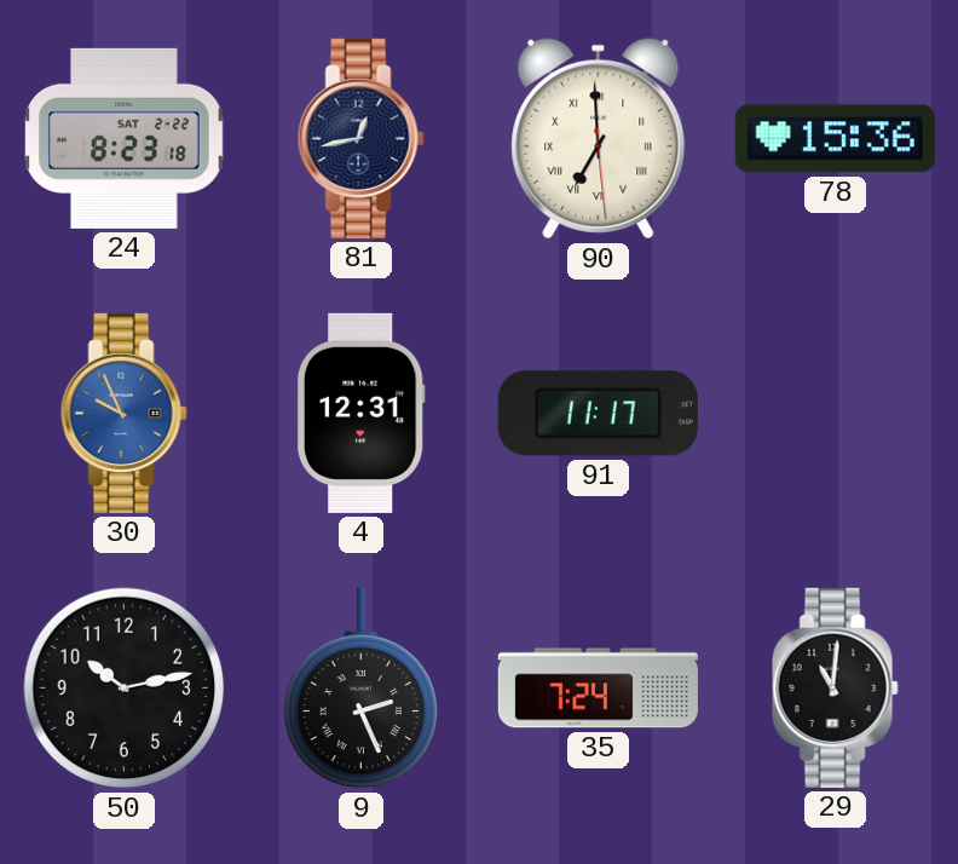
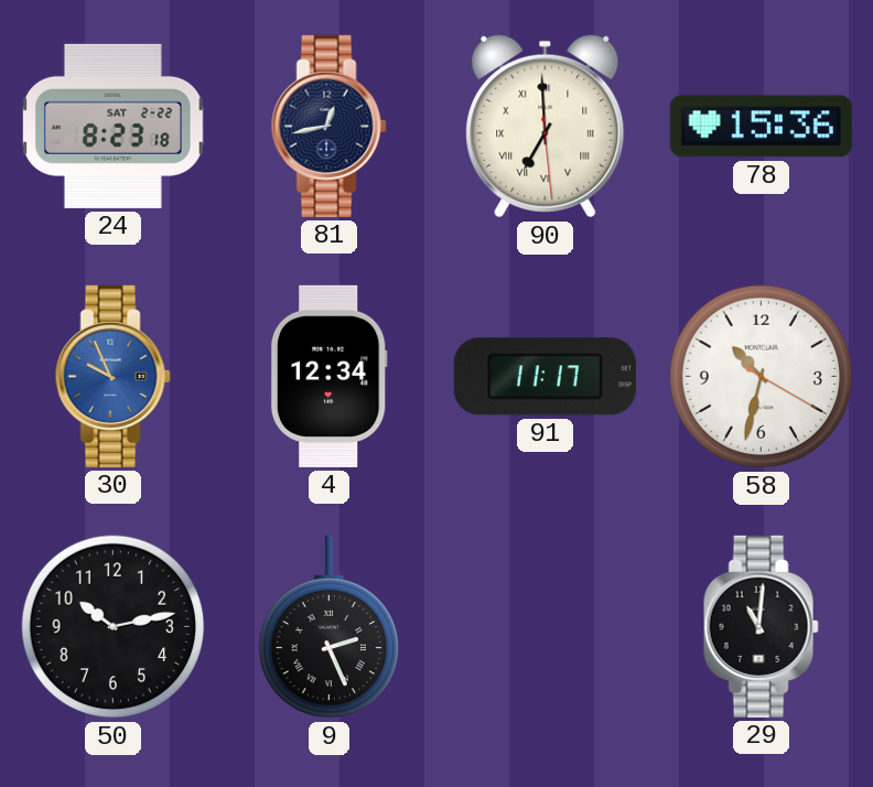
4: 12:31 -> 12:34 (328, 376)
58: none -> 10:32 (762, 377)
35: 7:24 -> none (598, 689)
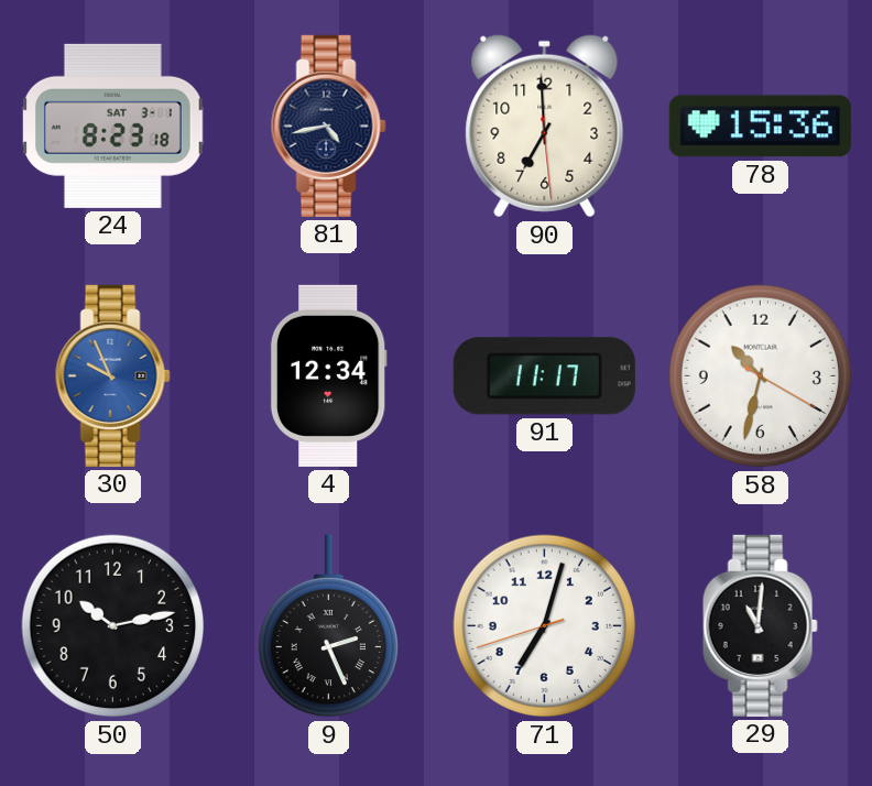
24 date: SAT 2-22 -> SAT 3-1 (113, 125)
81: 12:43 -> 4:43 (328, 125)
90 numerals: Roman -> Arabic (545, 127)
71: none -> 7:02 (545, 626)
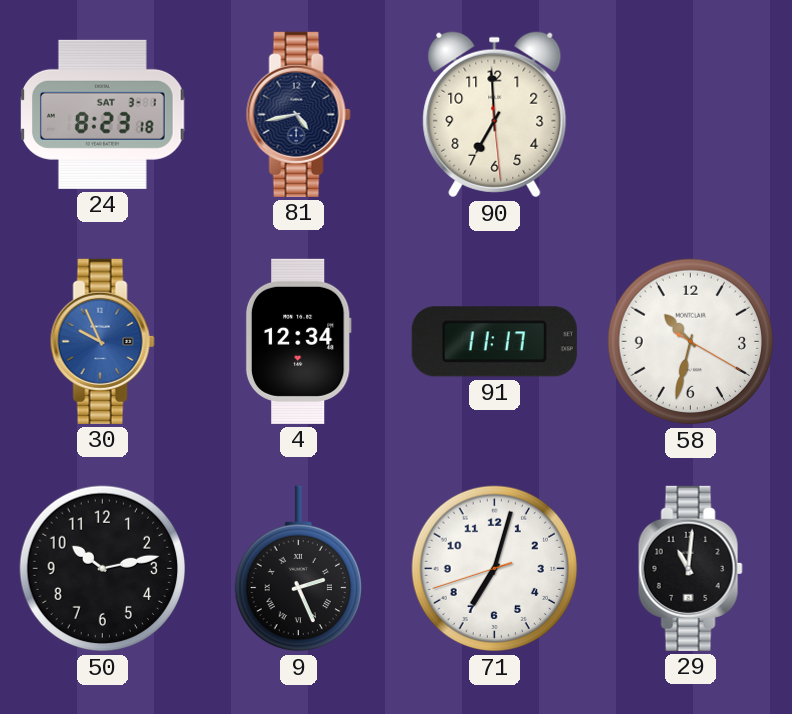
78: 15:36 -> none (760, 127)
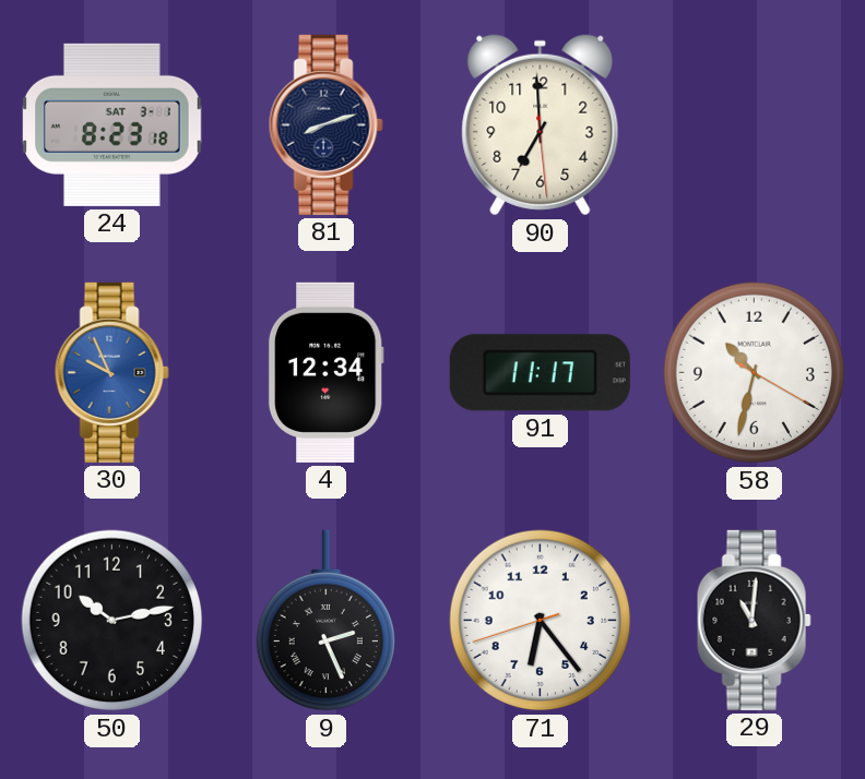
81: 4:43 -> 8:12 (325, 124)
71: 7:02 -> 6:23 (541, 621)
